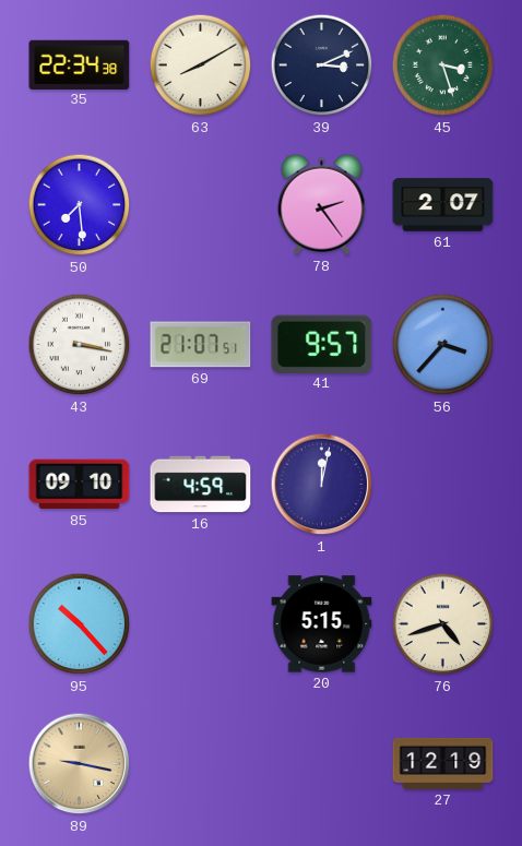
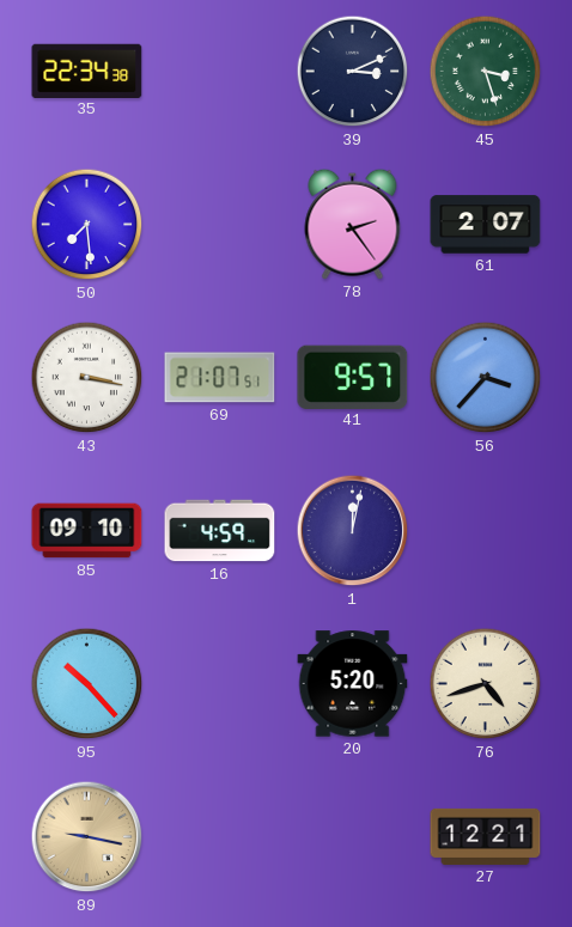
63: 8:10 -> none (201, 65)
20: 5:15 -> 5:20 (353, 684)
27: 12:19 -> 12:21 (486, 836)
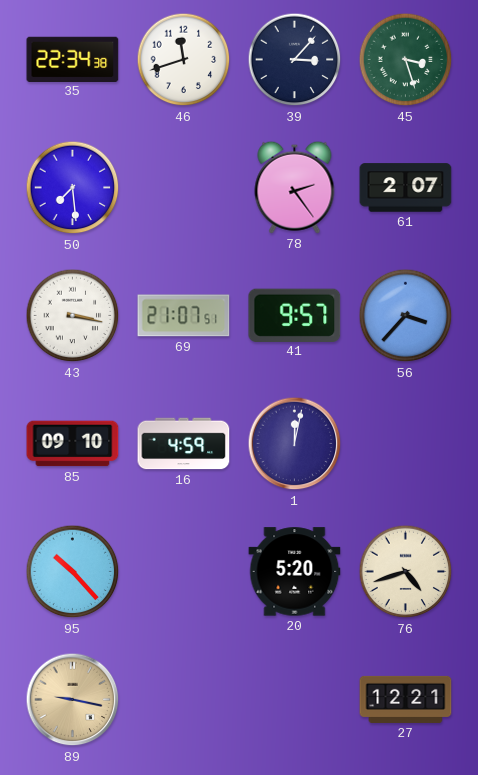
46: none -> 11:42 (184, 60)
39: 3:11 -> 3:07 (295, 60)
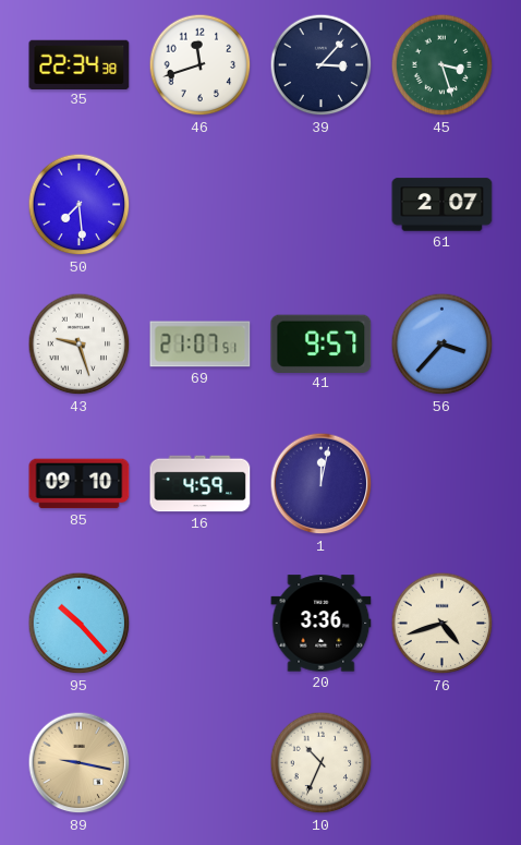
78: 2:24 -> none (295, 187)
43: 3:17 -> 9:27 (80, 345)
20: 5:20 -> 3:36 (322, 624)
10: none -> 10:34 (322, 763)
27: 12:21 -> none (406, 699)
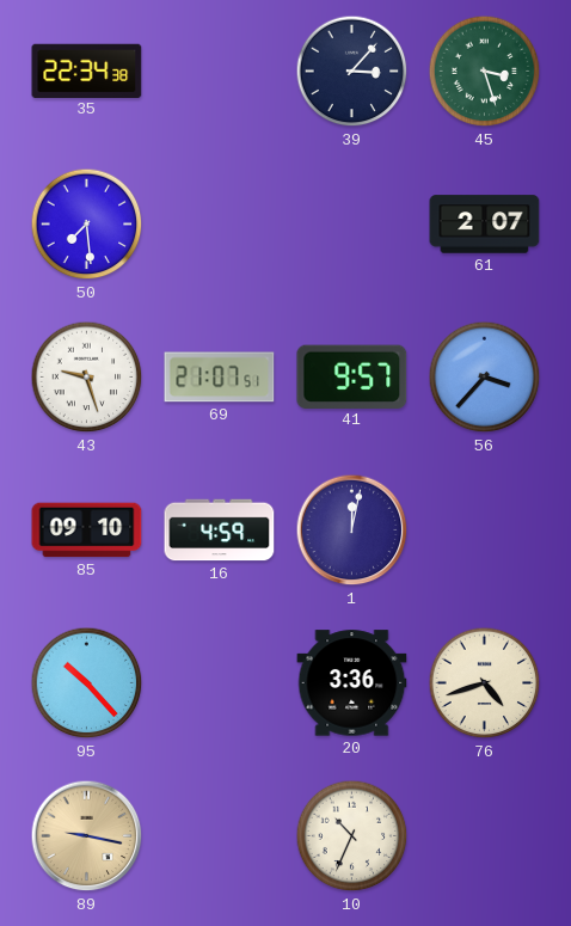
46: 11:42 -> none (201, 65)
